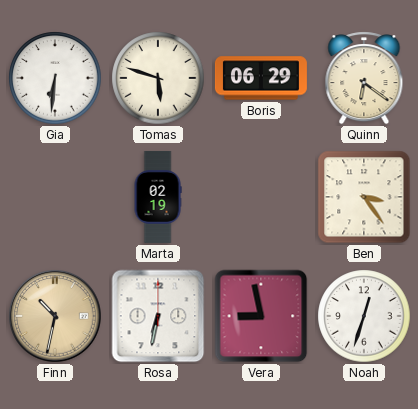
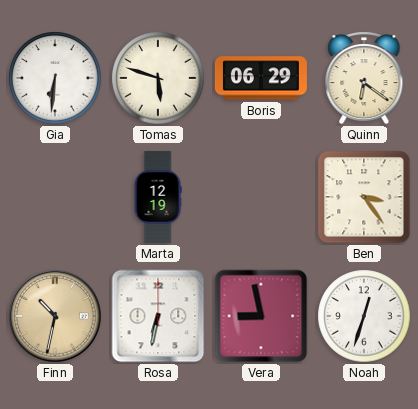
Marta: 02:19 -> 12:19 (158, 197)
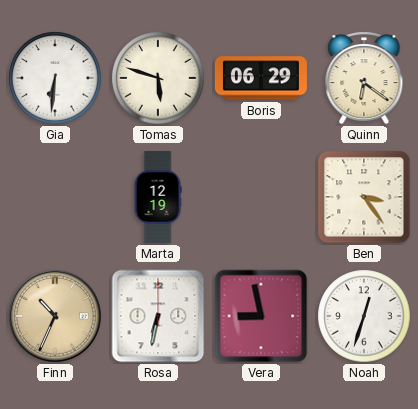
Finn: 10:32 -> 10:34 (55, 316)
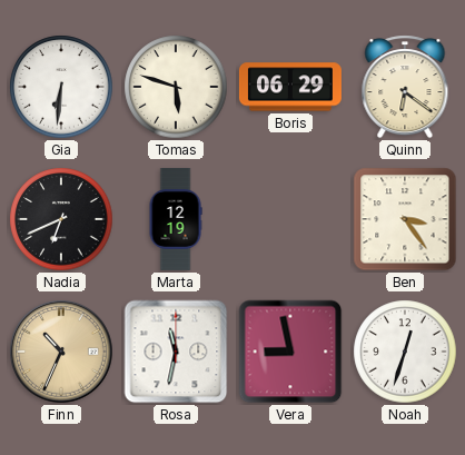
Nadia: none -> 6:41 (61, 219)
Rosa: 6:32 -> 11:32 (176, 352)
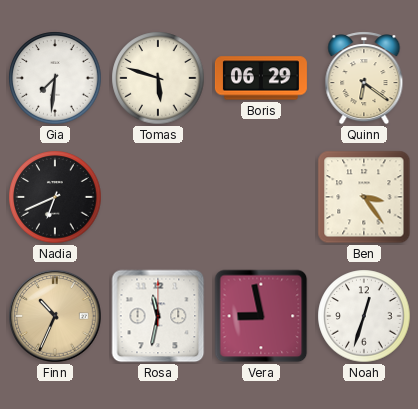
Gia: 6:31 -> 7:31 (55, 78)
Marta: 12:19 -> none (176, 219)
